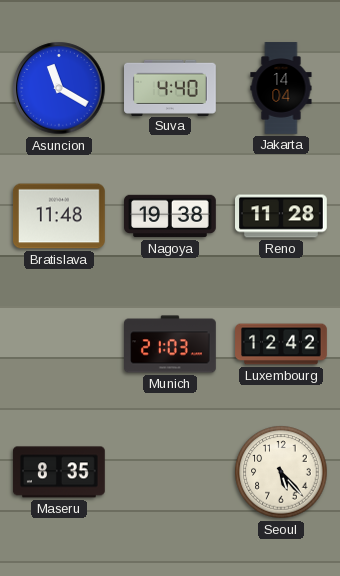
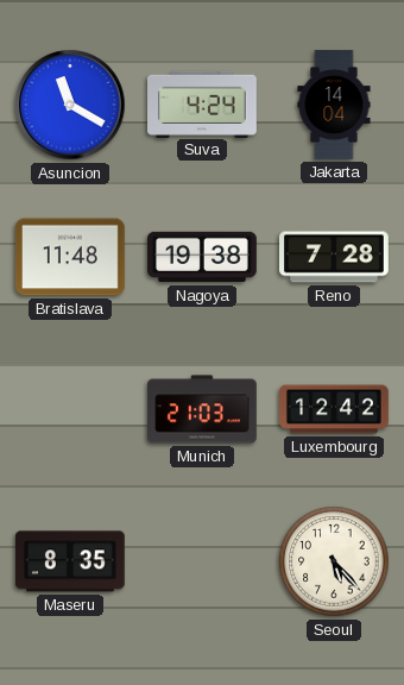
Suva: 4:40 -> 4:24 (203, 103)
Reno: 11:28 -> 7:28 (335, 257)
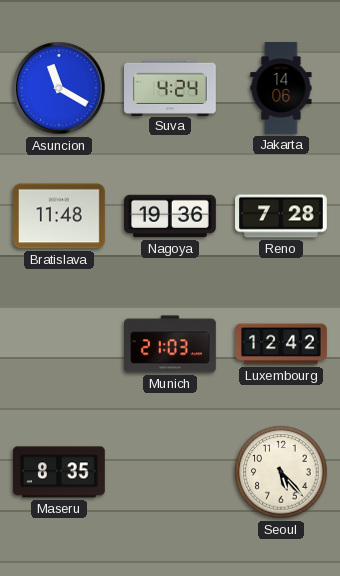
Jakarta: 14:04 -> 14:06 (281, 88)
Nagoya: 19:38 -> 19:36 (171, 216)
